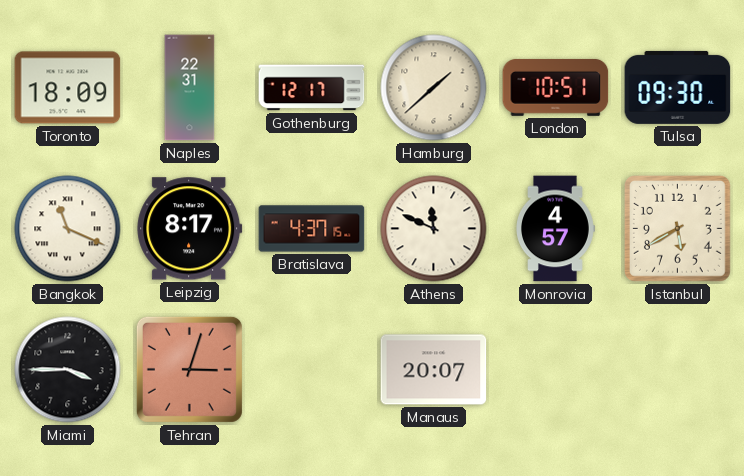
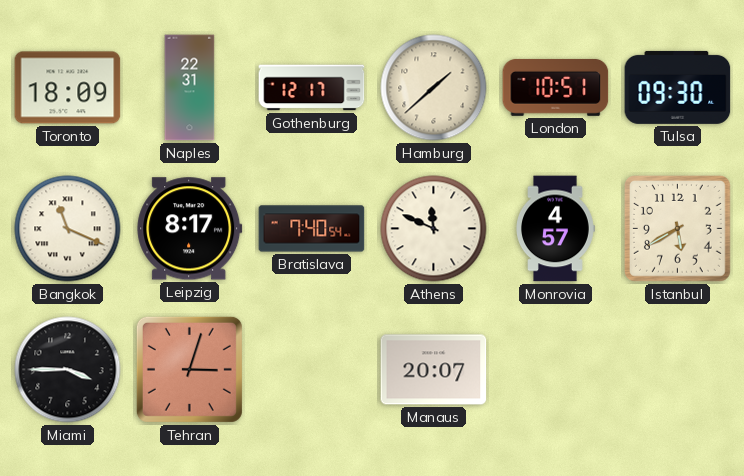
Bratislava: 4:37 -> 7:40 (312, 229)
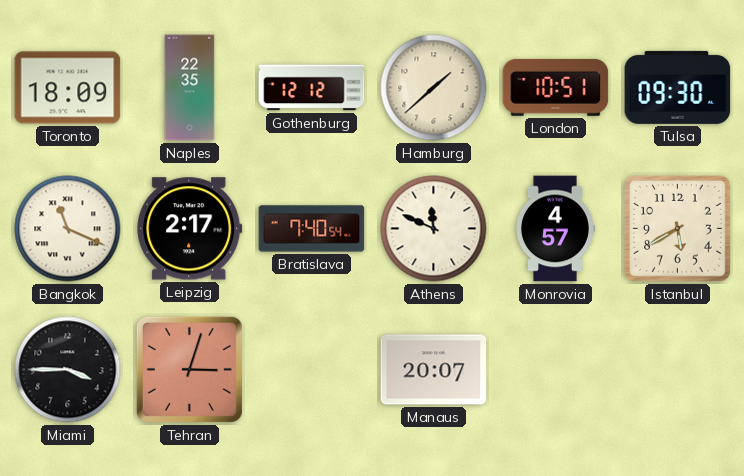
Naples: 22:31 -> 22:35 (190, 88)
Gothenburg: 12:17 -> 12:12 (312, 88)
Leipzig: 8:17 -> 2:17 (190, 229)
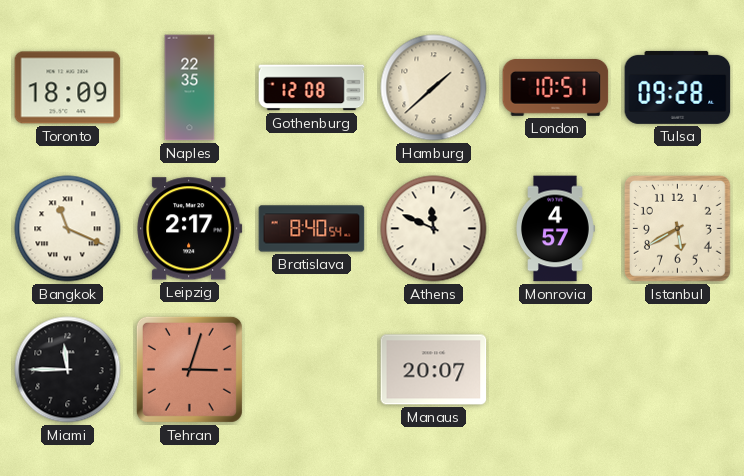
Gothenburg: 12:12 -> 12:08 (312, 88)
Tulsa: 09:30 -> 09:28 (678, 87)
Bratislava: 7:40 -> 8:40 (312, 229)
Miami: 3:45 -> 11:45 (68, 370)
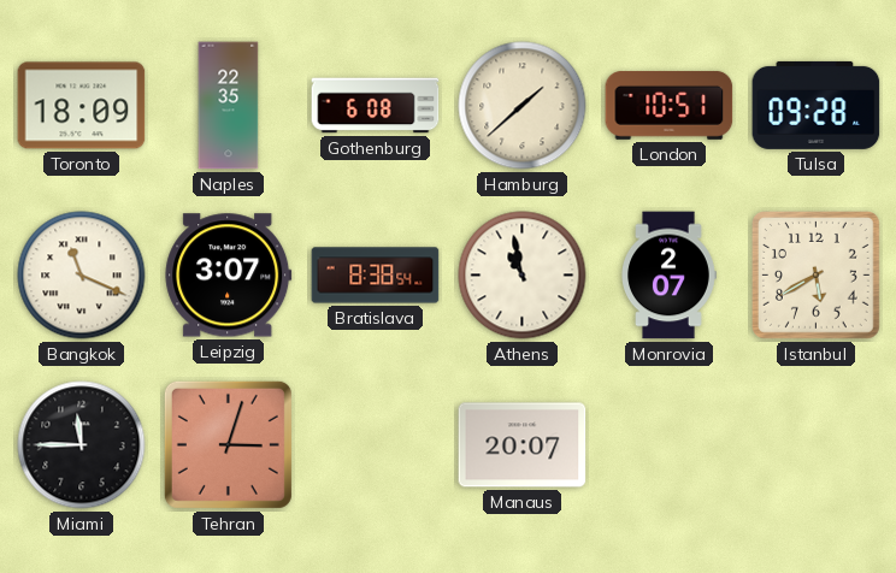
Gothenburg: 12:08 -> 6:08 (376, 106)
Leipzig: 2:17 -> 3:07 (229, 276)
Bratislava: 8:40 -> 8:38 (376, 276)
Athens: 11:49 -> 10:58 (523, 276)
Monrovia: 4:57 -> 2:07 (670, 276)
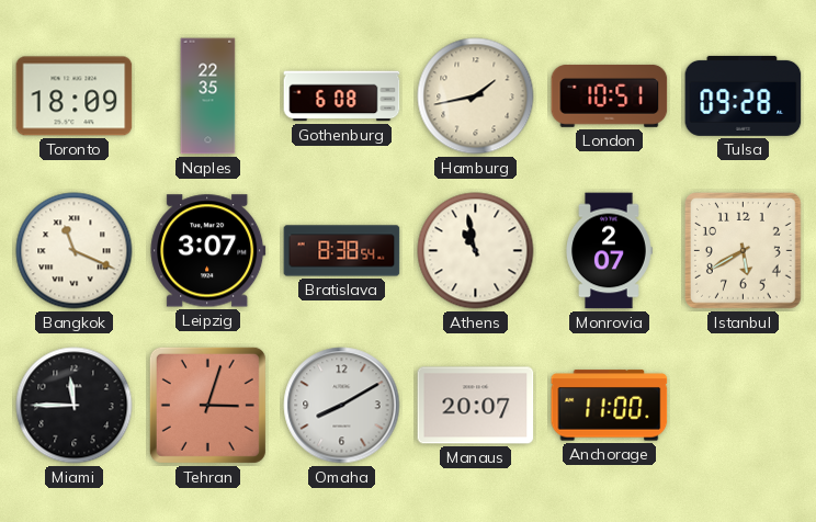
Hamburg: 1:38 -> 1:43 (476, 97)
Omaha: none -> 8:10 (342, 406)
Anchorage: none -> 11:00 (610, 406)
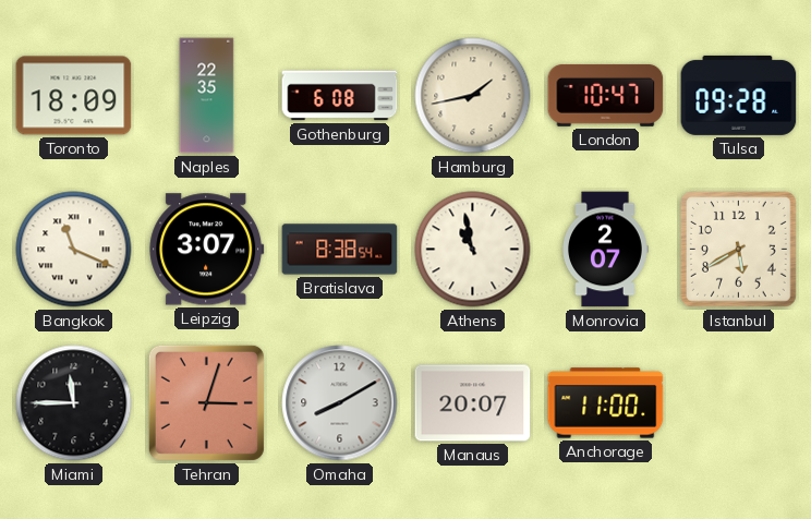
London: 10:51 -> 10:47 (606, 95)
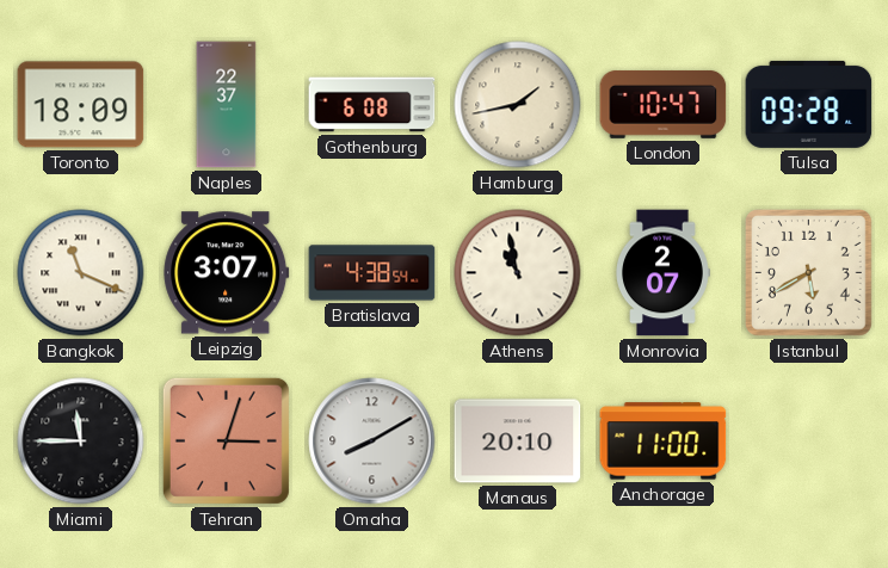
Naples: 22:35 -> 22:37 (227, 105)
Bratislava: 8:38 -> 4:38 (372, 273)
Manaus: 20:07 -> 20:10 (518, 442)
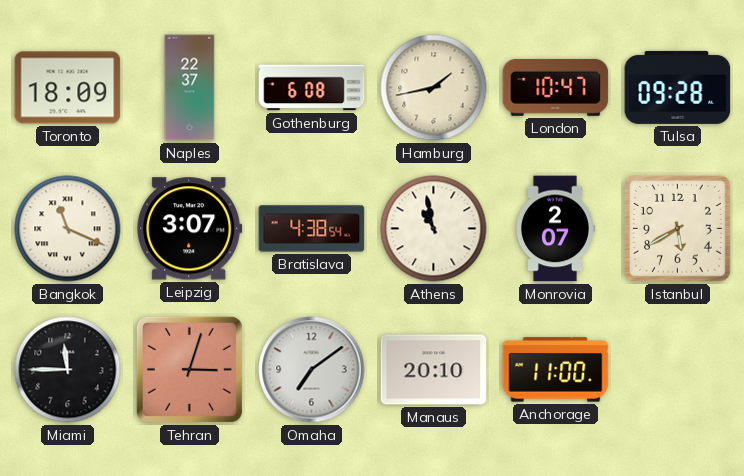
Omaha: 8:10 -> 7:09 (312, 370)
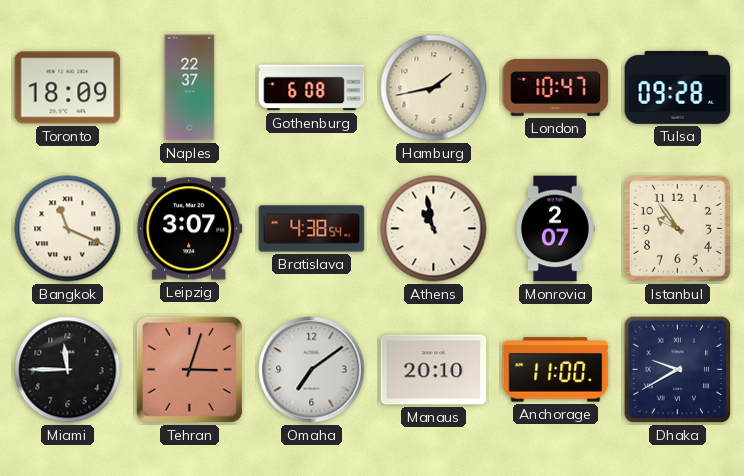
Istanbul: 5:40 -> 9:54 (677, 228)
Dhaka: none -> 9:40 (678, 370)
